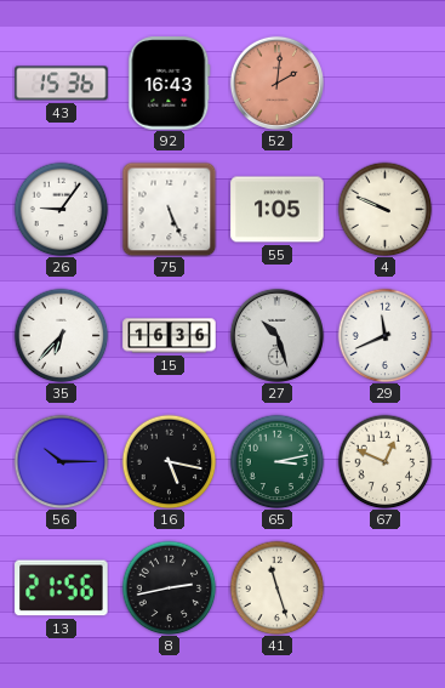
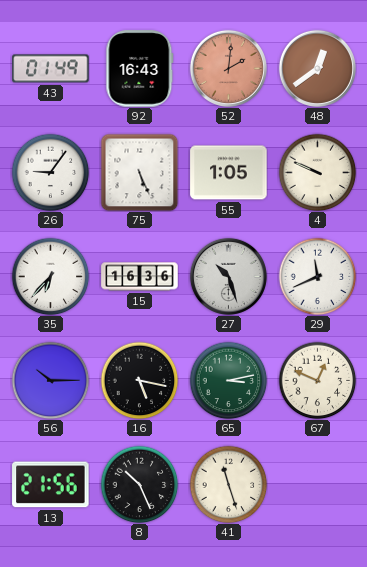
43: 15:36 -> 01:49 (51, 69)
48: none -> 12:39 (317, 68)
8: 2:43 -> 10:26 (139, 484)
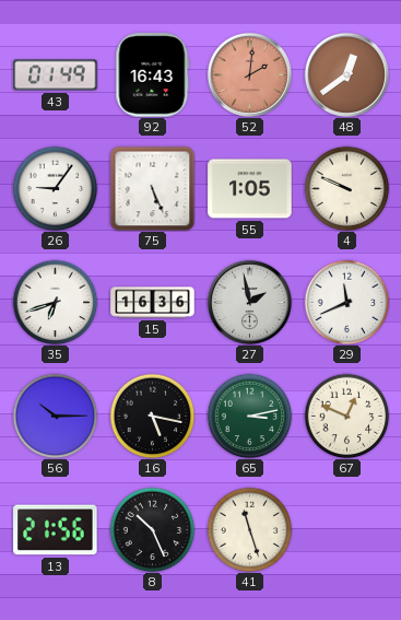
35: 6:37 -> 6:42 (55, 302)
27: 10:27 -> 1:58 (249, 302)
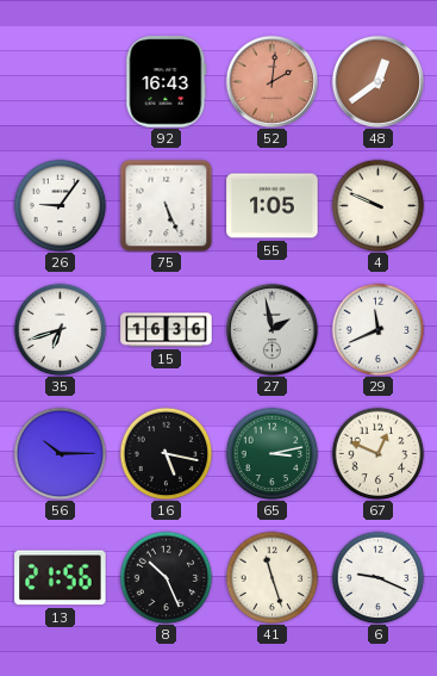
43: 01:49 -> none (56, 75)
6: none -> 9:19 (377, 577)
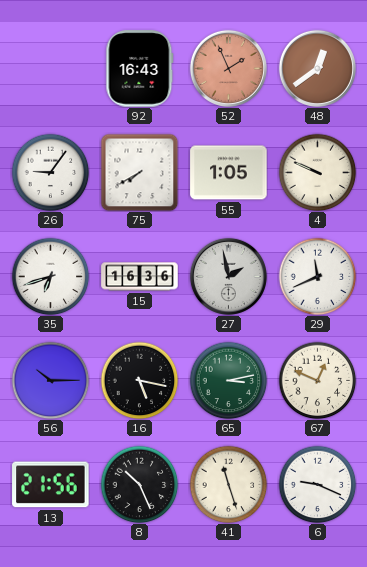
52: 2:01 -> 1:56 (228, 68)
75: 5:26 -> 7:40 (139, 172)
